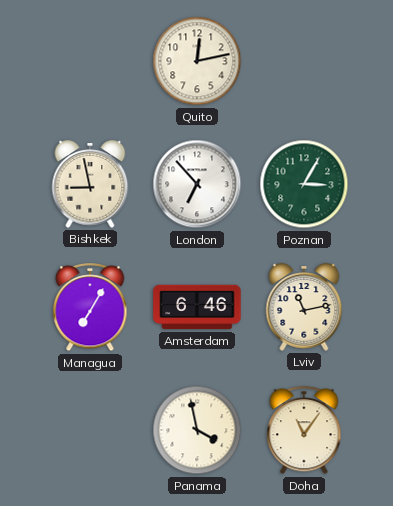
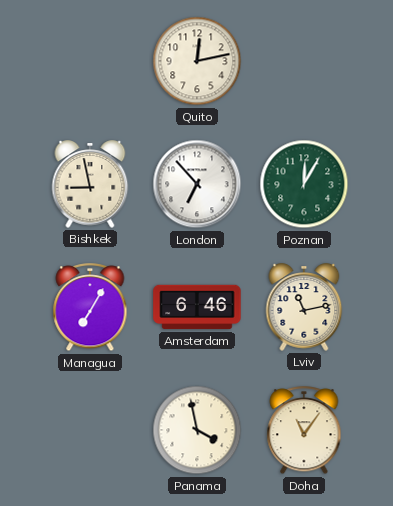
Poznan: 3:05 -> 12:05 (304, 184)
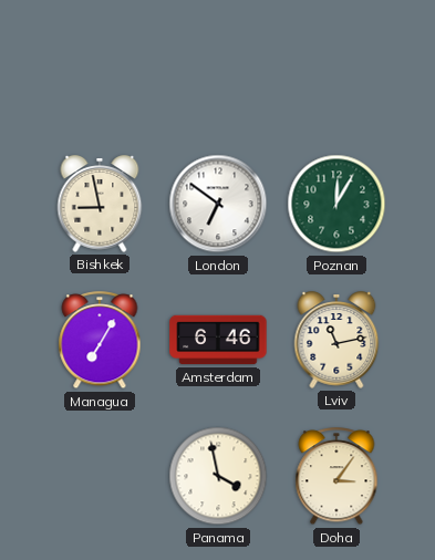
Quito: 12:13 -> none (197, 61)
London: 6:53 -> 6:51 (218, 204)
Doha: 11:06 -> 3:06 (336, 477)
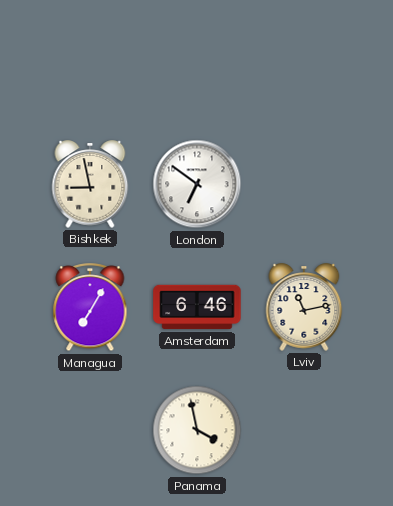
Poznan: 12:05 -> none (336, 204)
Doha: 3:06 -> none (336, 477)
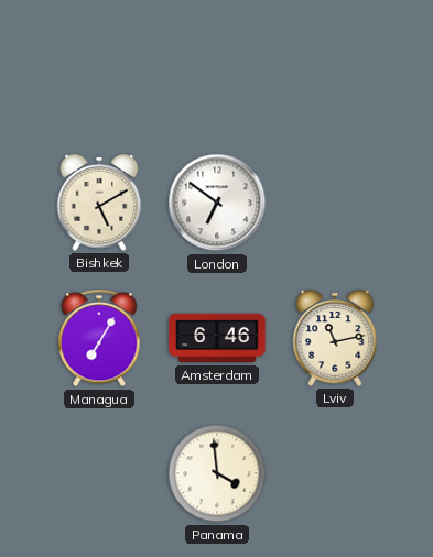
Bishkek: 8:58 -> 5:10 (99, 203)
Panama: 3:58 -> 3:59 (217, 473)
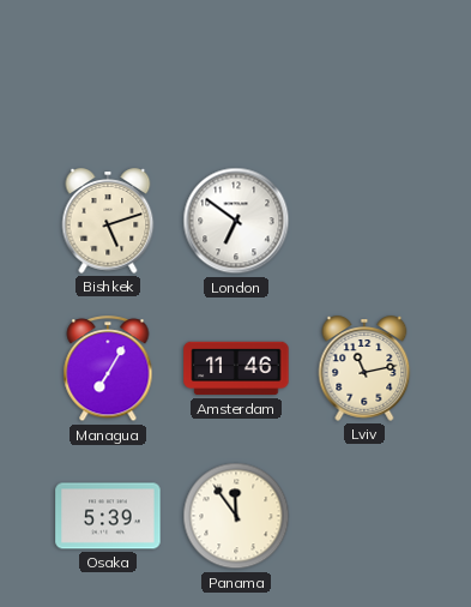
Bishkek: 5:10 -> 5:12 (108, 221)
Amsterdam: 6:46 -> 11:46 (236, 368)
Osaka: none -> 5:39 (108, 516)
Panama: 3:59 -> 11:54 (236, 516)
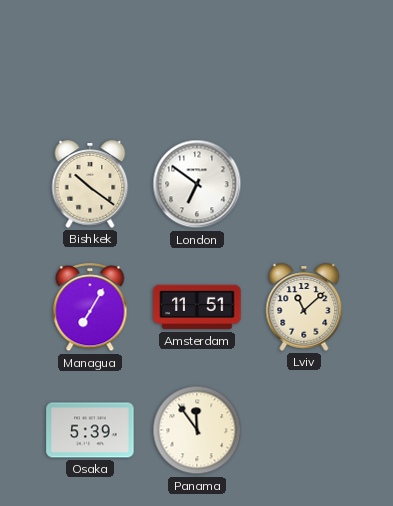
Bishkek: 5:12 -> 10:21 (90, 184)
Amsterdam: 11:46 -> 11:51 (197, 307)
Lviv: 11:13 -> 11:08 (304, 307)
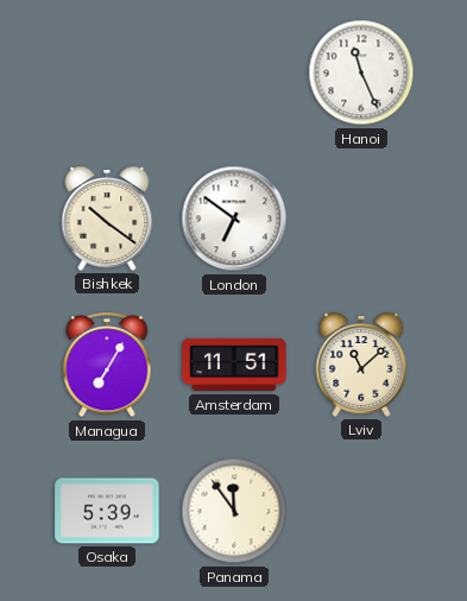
Hanoi: none -> 11:26 (361, 72)
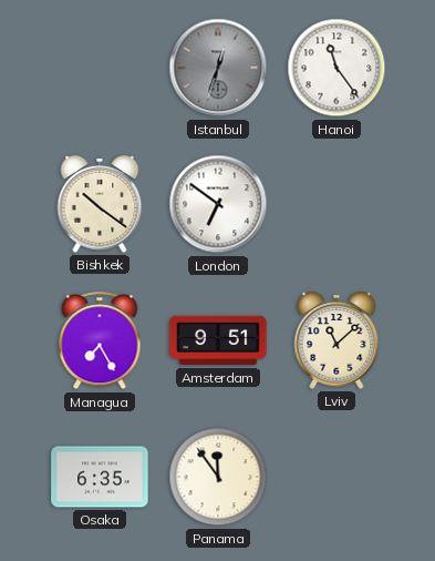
Istanbul: none -> 12:33 (218, 68)
Hanoi: 11:26 -> 11:24 (336, 68)
Managua: 7:05 -> 7:25 (100, 341)
Amsterdam: 11:51 -> 9:51 (218, 340)
Osaka: 5:39 -> 6:35 (100, 477)
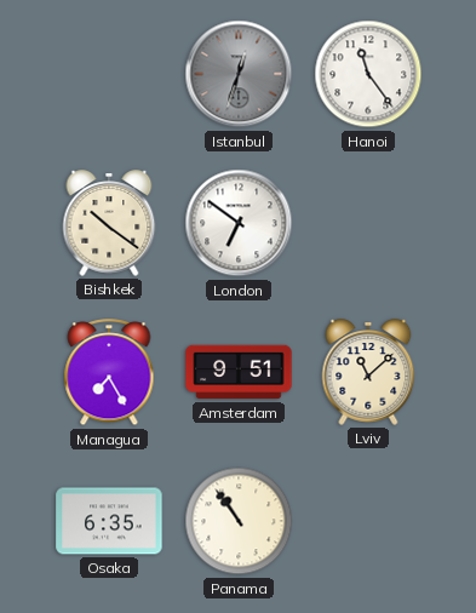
Panama: 11:54 -> 10:54 (239, 521)
